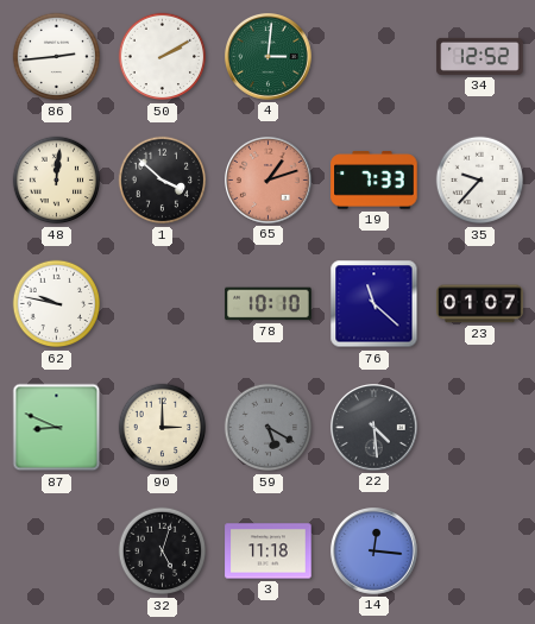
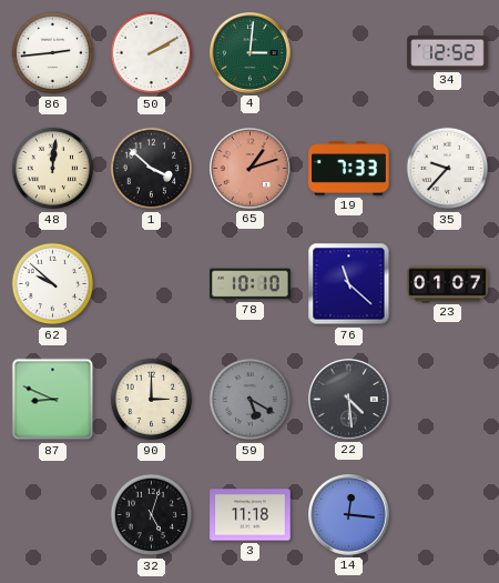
62: 9:47 -> 9:52 (53, 284)
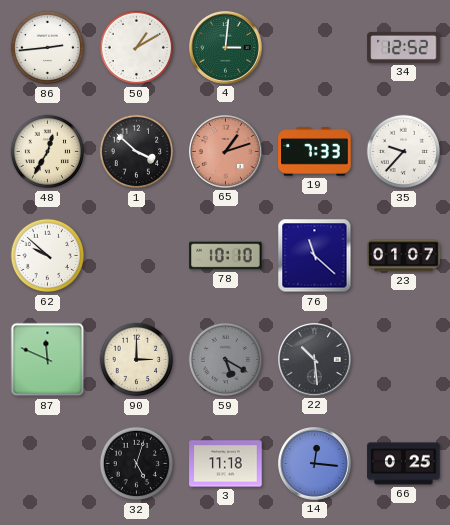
50: 2:10 -> 1:10 (137, 48)
48: 12:01 -> 12:35 (48, 152)
87: 8:49 -> 11:49 (48, 360)
22: 4:29 -> 10:29 (315, 360)
66: none -> 0:25 (404, 464)
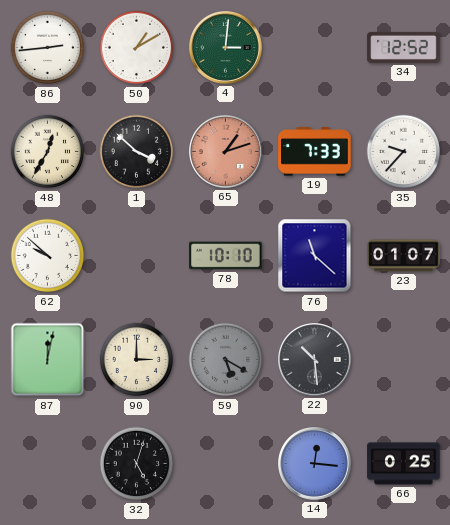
87: 11:49 -> 12:02 (48, 360)
3: 11:18 -> none (226, 464)
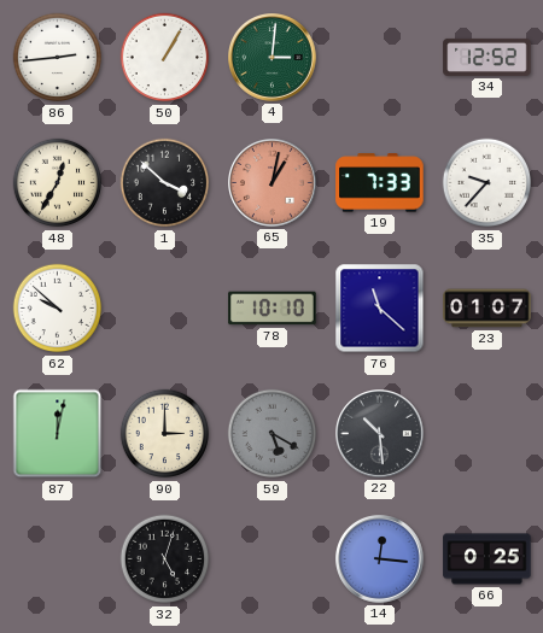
50: 1:10 -> 1:05 (165, 58)
65: 1:12 -> 1:02 (273, 183)
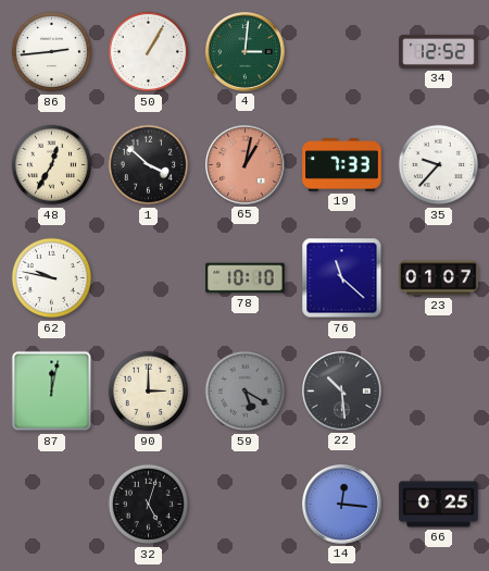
62: 9:52 -> 9:47 (52, 278)
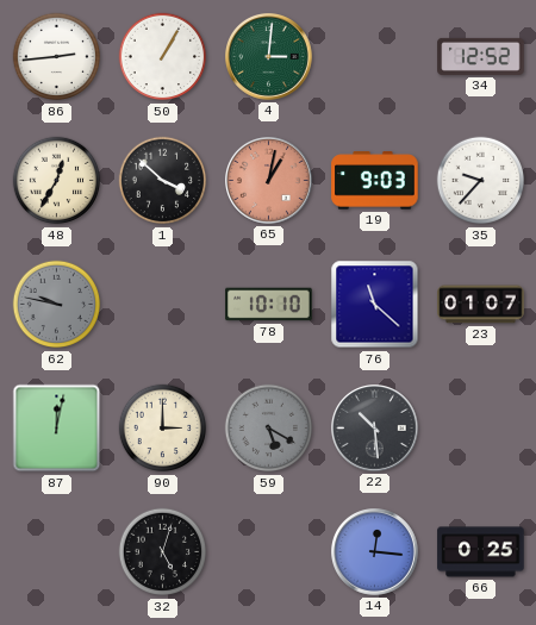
19: 7:33 -> 9:03 (375, 181)
62 dial: white -> grey (57, 305)
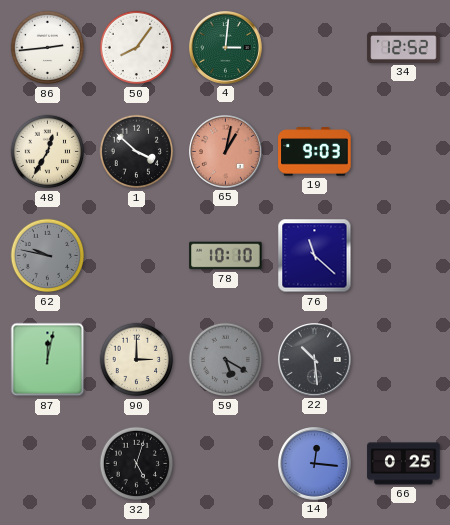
50: 1:05 -> 8:06 (137, 48)
35: 9:37 -> none (481, 181)
23: 01:07 -> none (481, 305)
